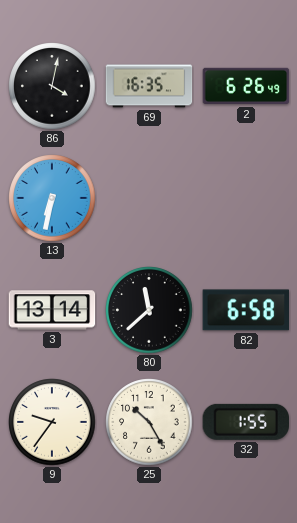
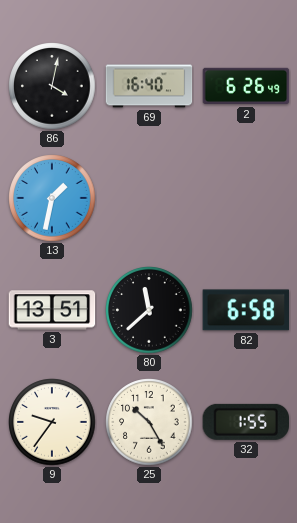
69: 16:35 -> 16:40 (149, 86)
13: 6:32 -> 1:32 (52, 198)
3: 13:14 -> 13:51 (52, 310)
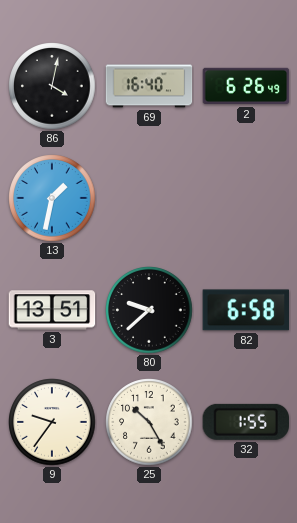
80: 11:38 -> 9:38 (149, 310)
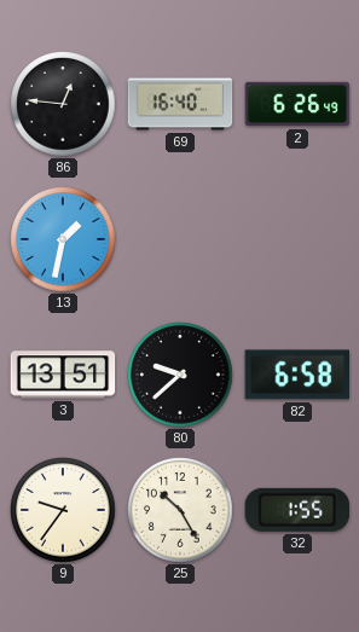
86: 4:02 -> 12:46 (63, 104)
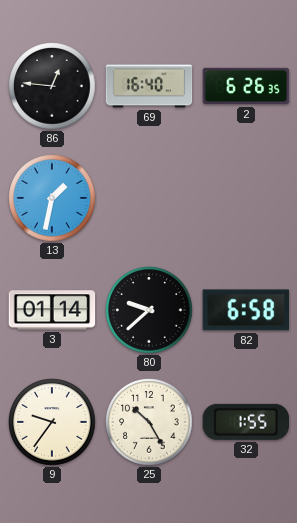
2: 6:26:49 -> 6:26:35 (246, 86)
3: 13:51 -> 01:14 (52, 310)
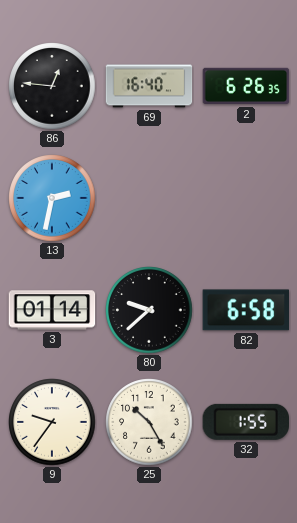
13: 1:32 -> 2:32 (52, 198)
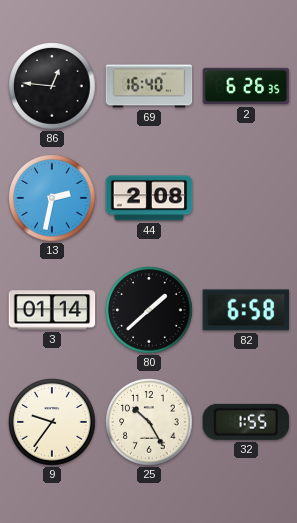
44: none -> 2:08 (149, 198)
80: 9:38 -> 1:38 (149, 310)
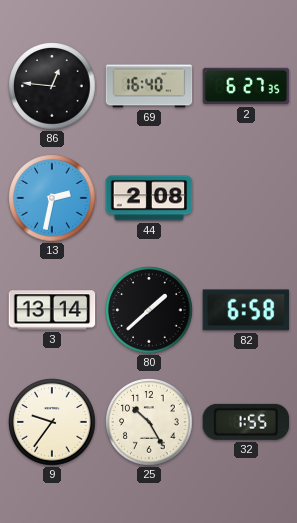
2: 6:26 -> 6:27 (246, 86)
3: 01:14 -> 13:14 (52, 310)
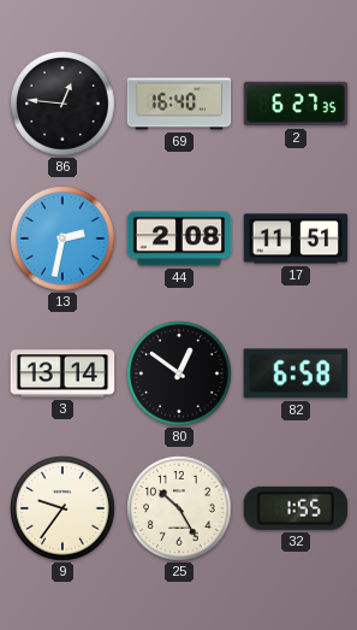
17: none -> 11:51 (296, 239)
80: 1:38 -> 12:51 (179, 373)
